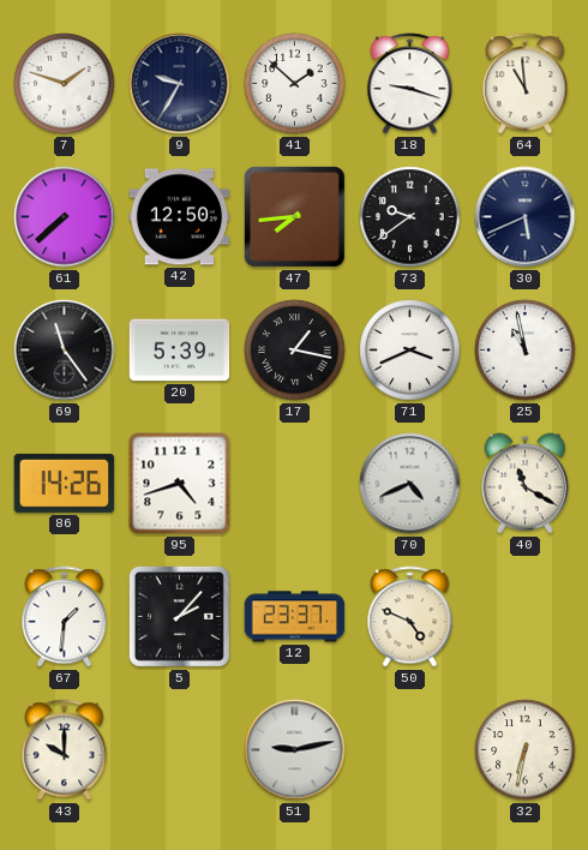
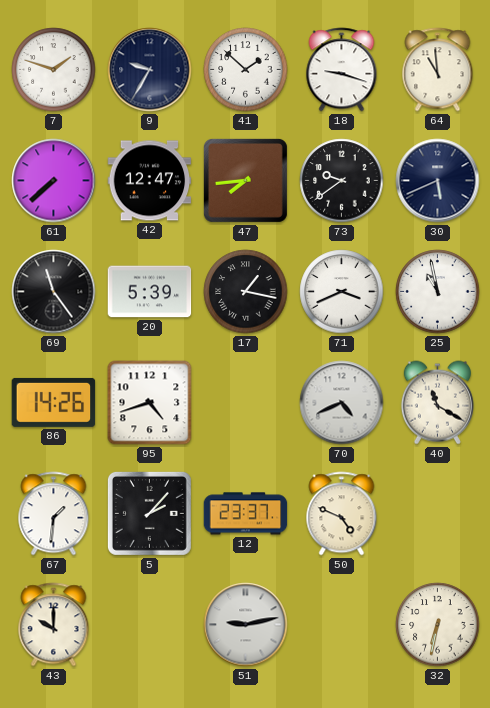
42: 12:50 -> 12:47 (150, 181)
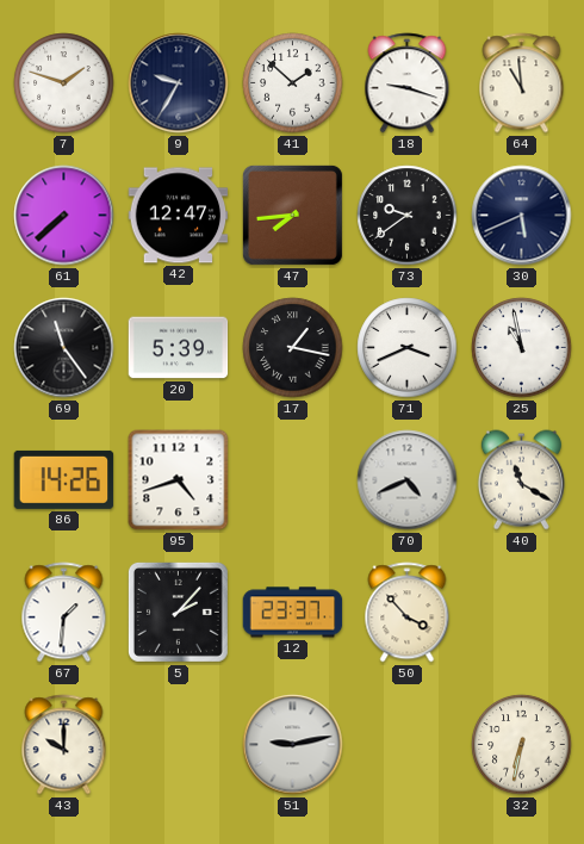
50: 4:49 -> 3:53 (408, 613)
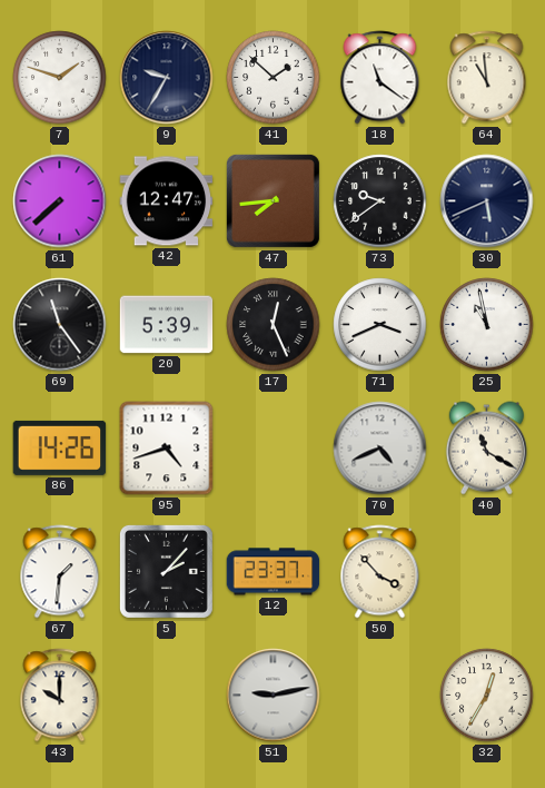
18: 9:18 -> 11:21 (380, 78)
17: 1:17 -> 12:26 (274, 325)
32: 6:32 -> 12:35 (487, 696)
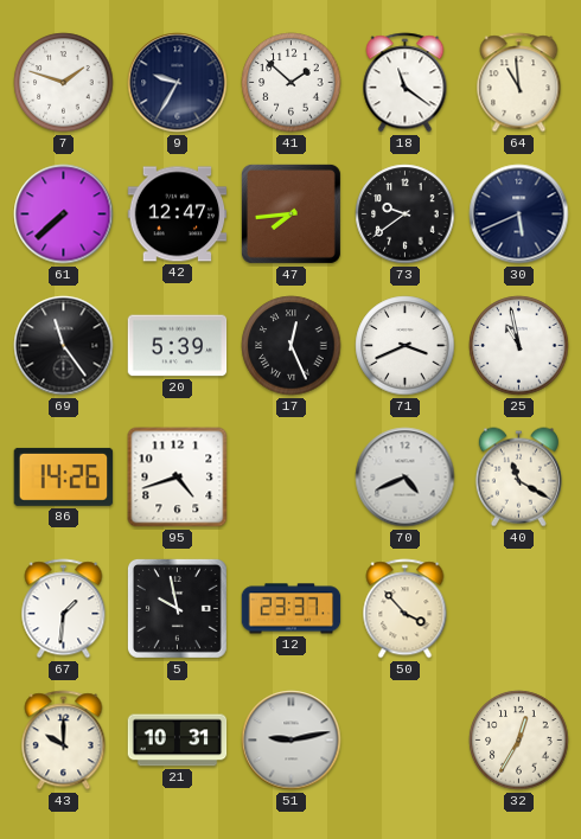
5: 2:07 -> 9:58 (177, 608)
21: none -> 10:31 (178, 741)
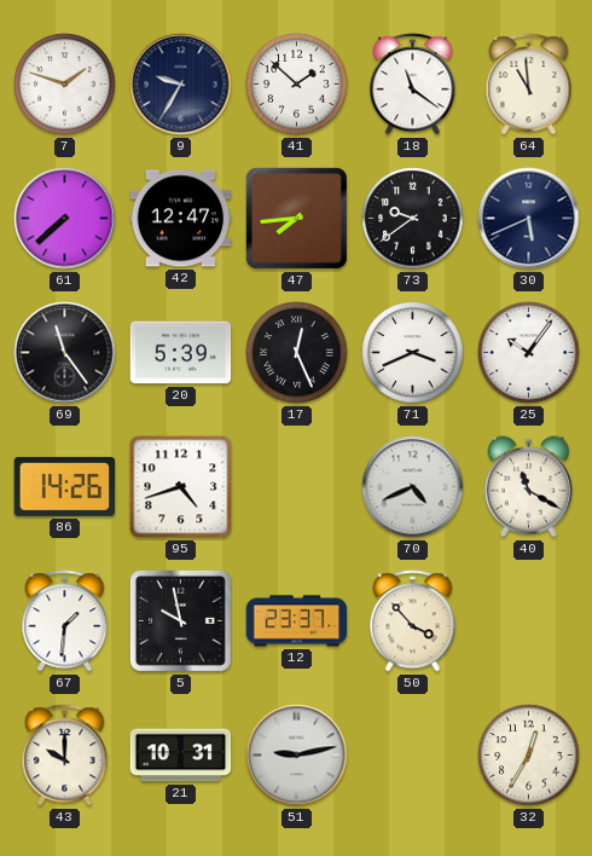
25: 10:58 -> 10:06 (529, 353)
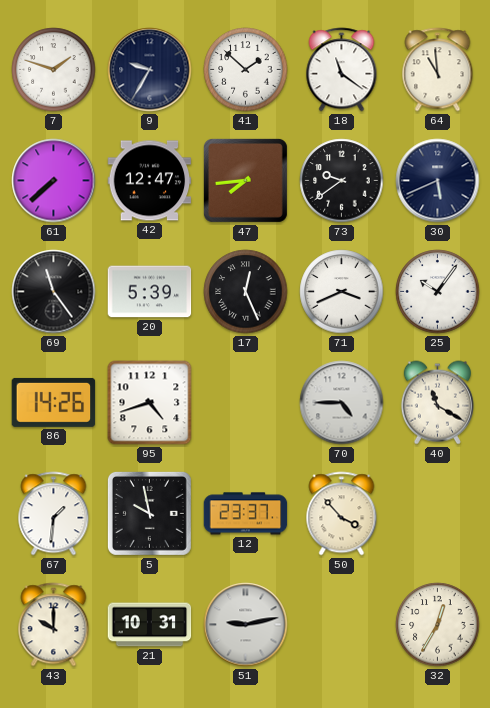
70: 4:41 -> 4:45 (342, 403)
